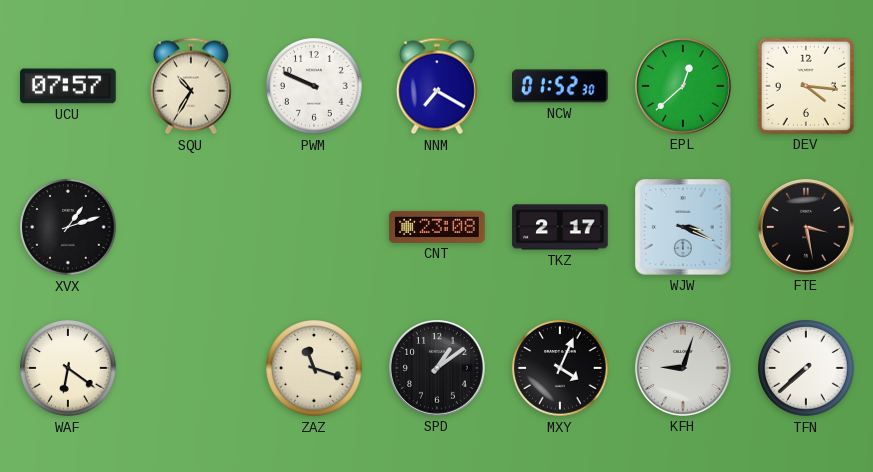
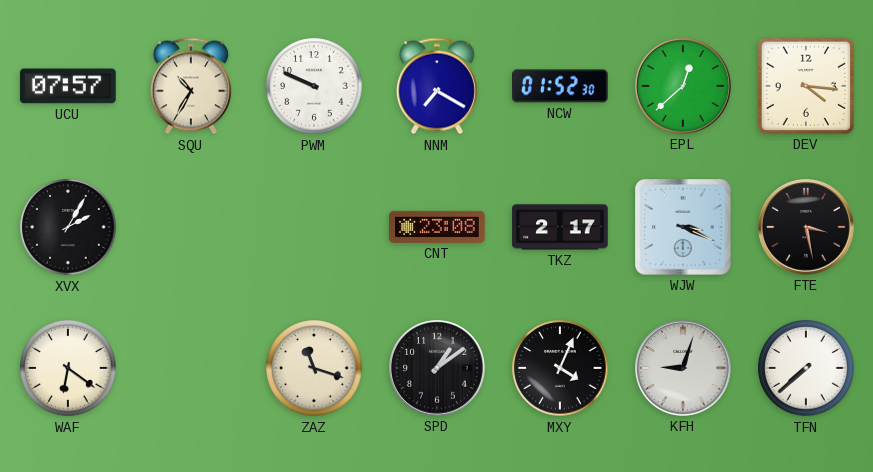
XVX: 1:12 -> 2:05 (68, 227)
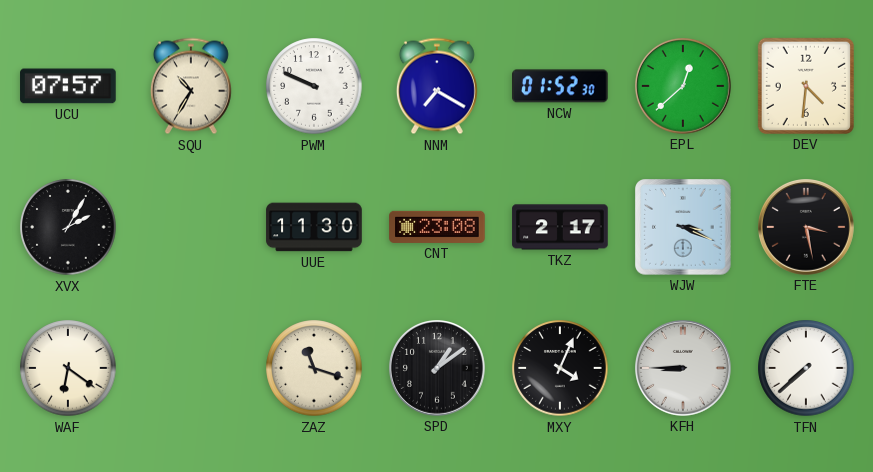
DEV: 4:16 -> 4:31 (806, 86)
UUE: none -> 11:30 (314, 227)
KFH: 9:03 -> 8:45 (684, 369)
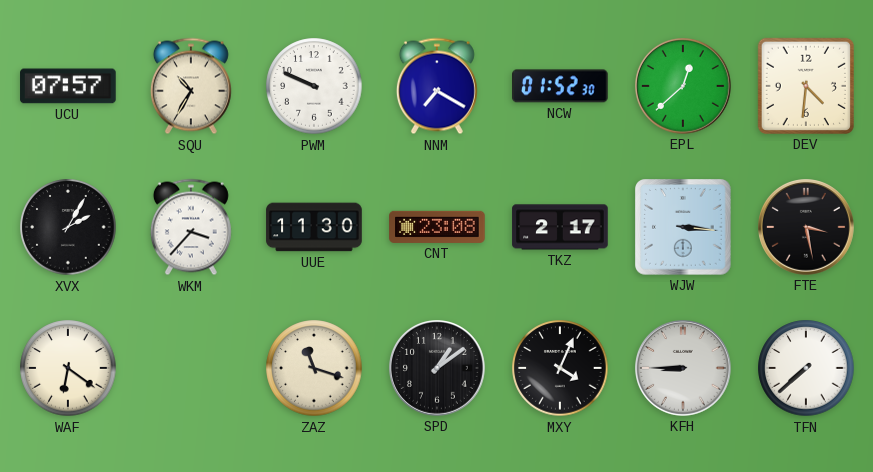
WKM: none -> 3:37 (191, 227)
WJW: 3:19 -> 3:16 (684, 228)
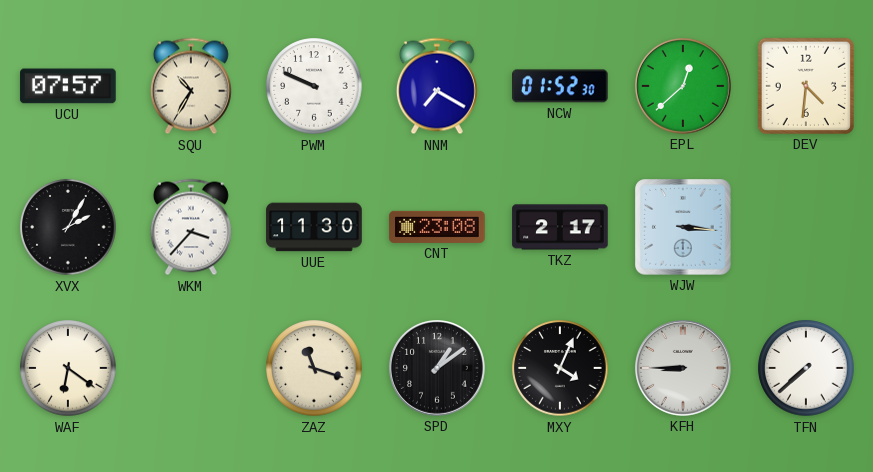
FTE: 3:28 -> none (807, 228)
